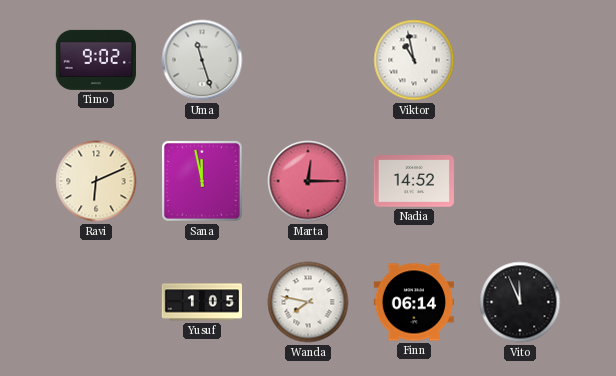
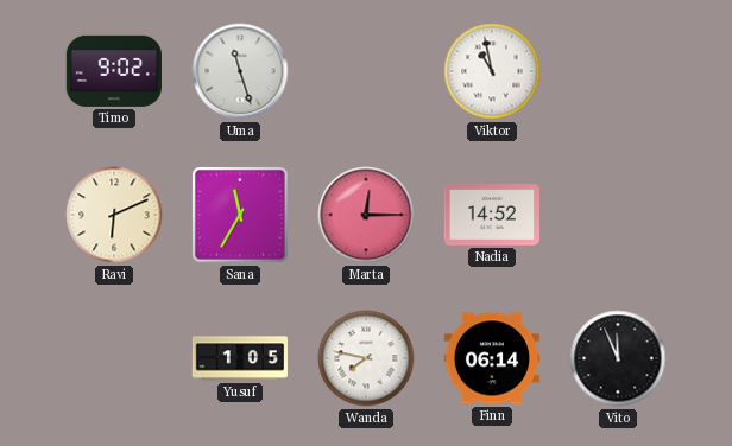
Sana: 11:58 -> 11:35 (240, 215)
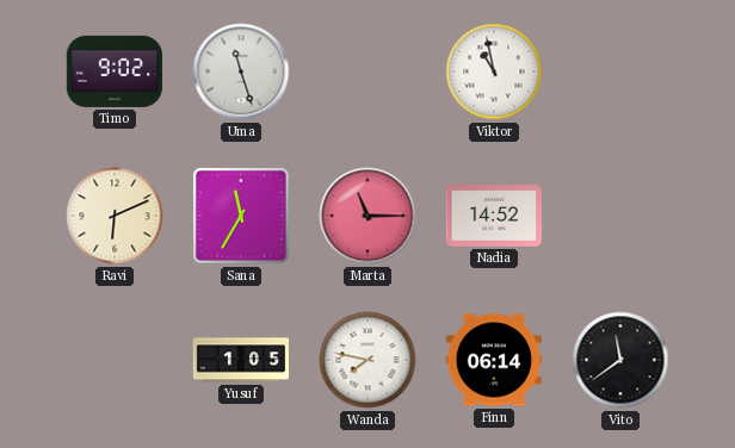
Marta: 12:15 -> 11:15 (367, 216)
Vito: 11:56 -> 11:39 (620, 360)
